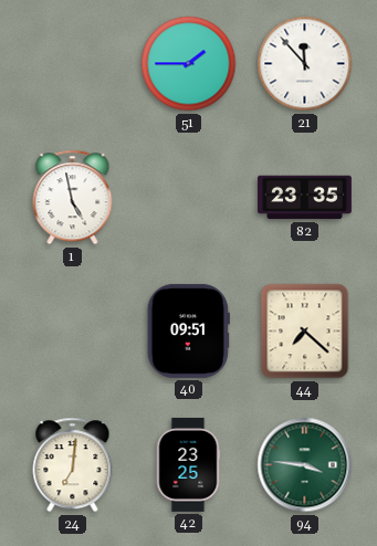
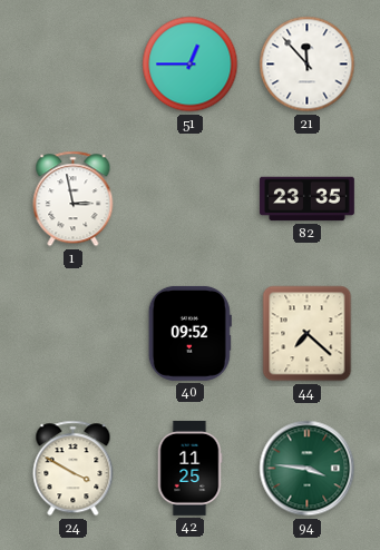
51: 1:45 -> 12:45 (191, 65)
1: 4:58 -> 2:58 (74, 199)
40: 09:51 -> 09:52 (189, 333)
24: 7:01 -> 3:50 (74, 469)
42: 23:25 -> 11:25 (189, 468)
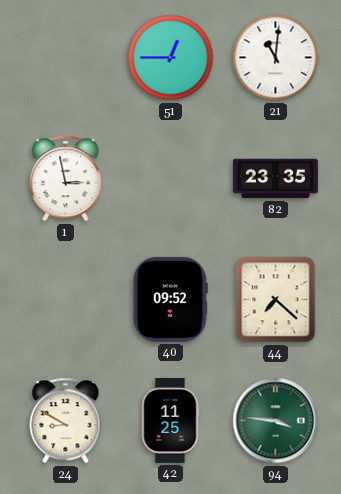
21: 11:53 -> 11:01 (276, 58)
24: 3:50 -> 8:50 (66, 421)
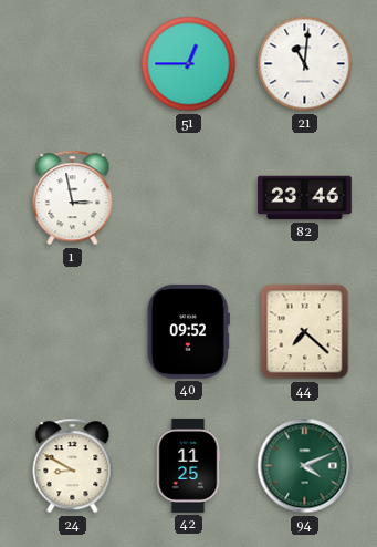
82: 23:35 -> 23:46 (304, 198)
94: 3:46 -> 4:11 (305, 466)
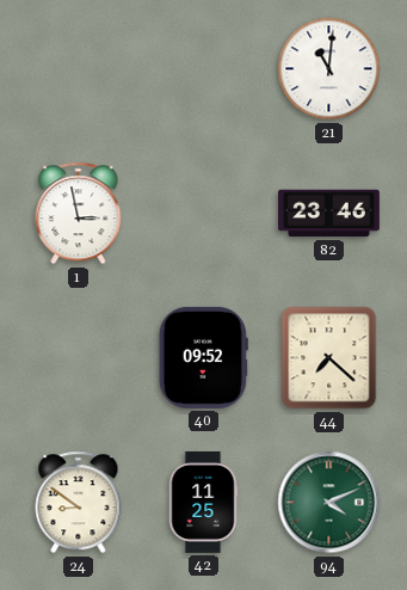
51: 12:45 -> none (189, 64)
24: 8:50 -> 8:51 (79, 503)
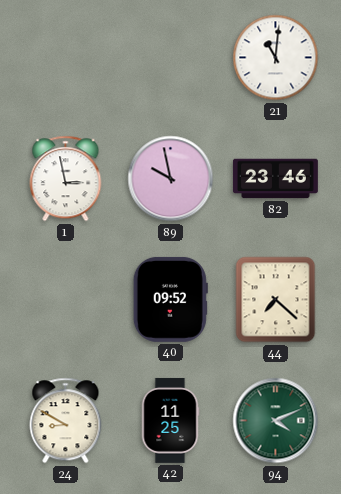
89: none -> 9:58 (171, 179)
24: 8:51 -> 8:50 (66, 421)
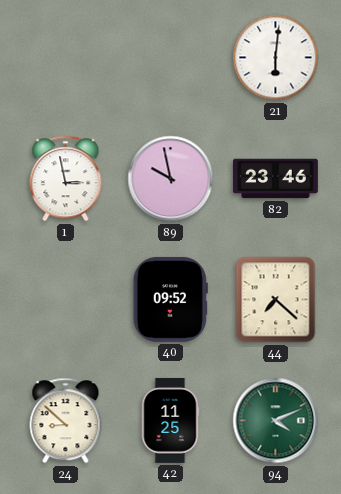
21: 11:01 -> 6:01 (276, 58)
24: 8:50 -> 8:52 (66, 421)
